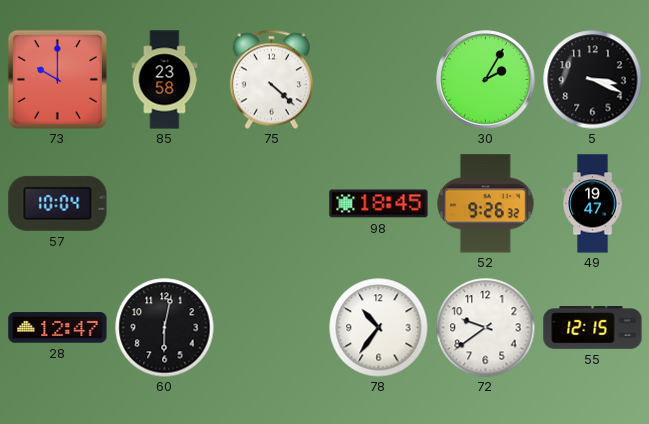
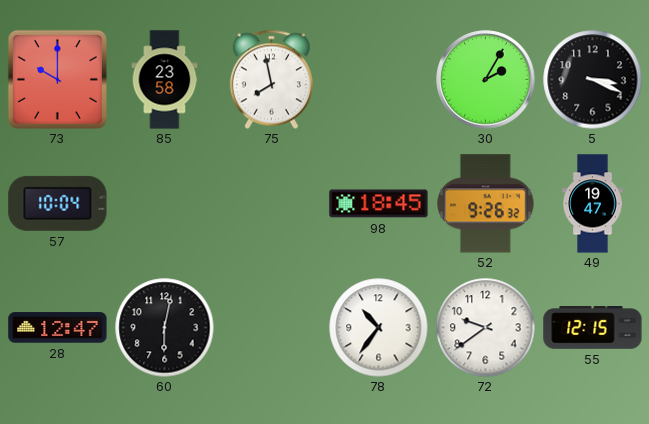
75: 4:22 -> 7:58 (271, 79)
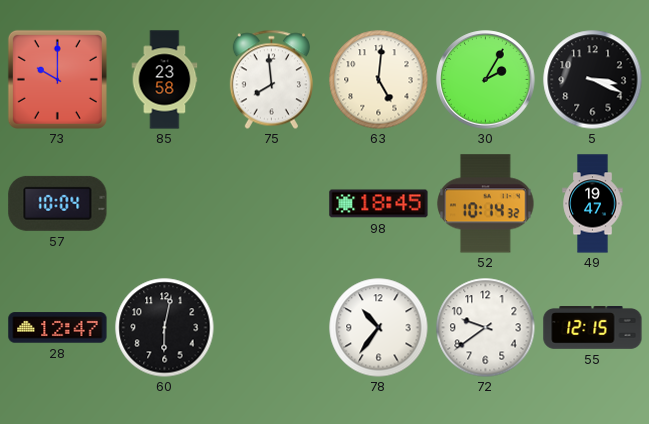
75: 7:58 -> 7:59 (271, 79)
63: none -> 5:01 (379, 80)
52: 9:26 -> 10:14 (486, 204)
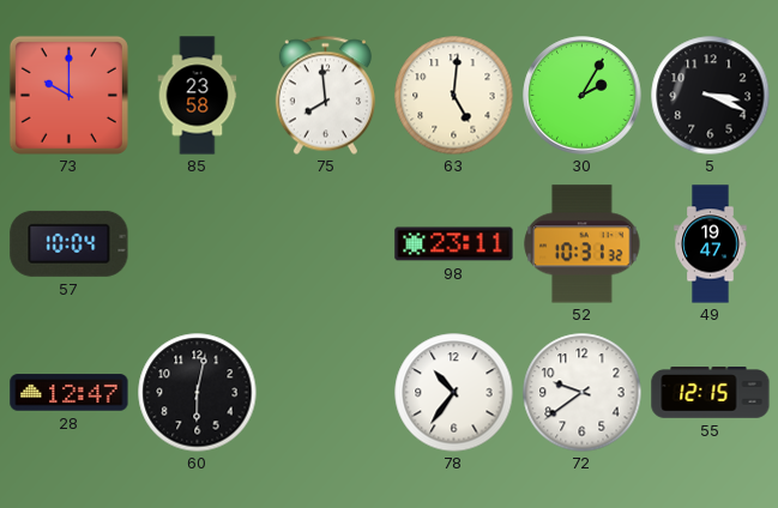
98: 18:45 -> 23:11 (454, 244)
52: 10:14 -> 10:31 (583, 244)
